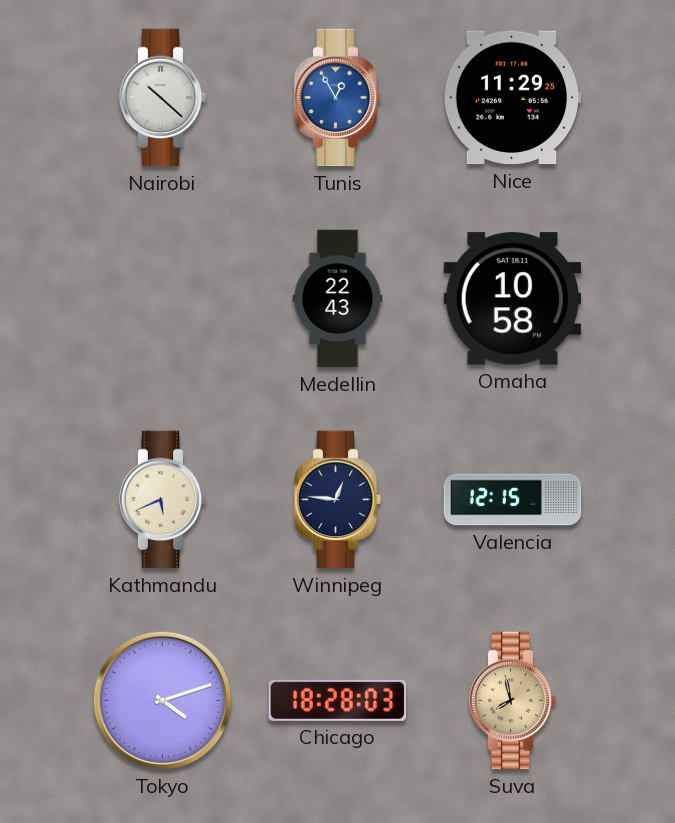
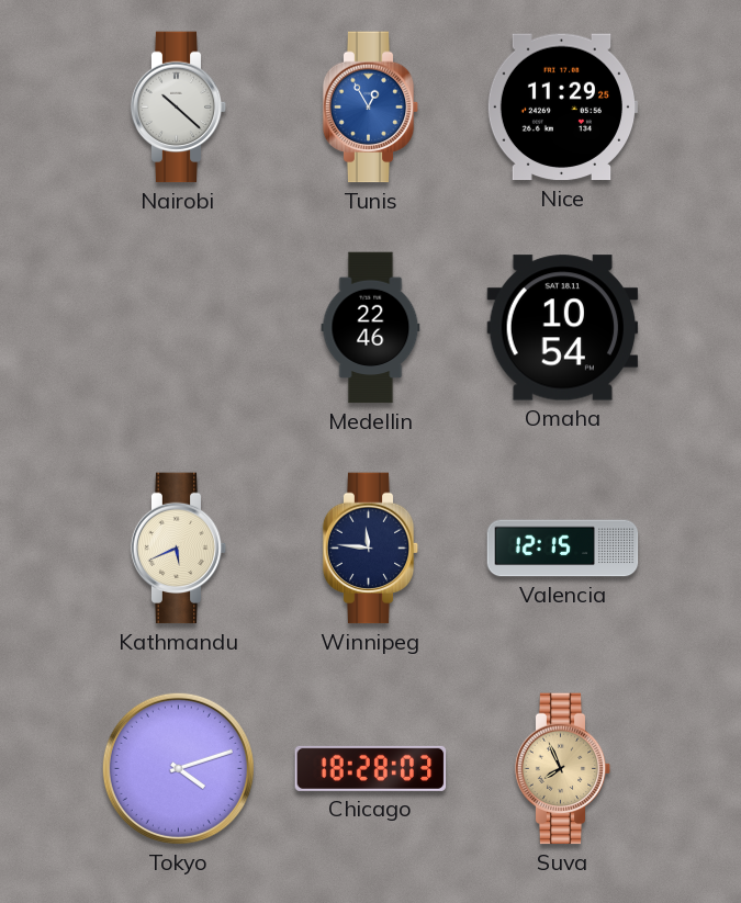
Medellin: 22:43 -> 22:46 (371, 328)
Omaha: 10:58 -> 10:54 (563, 328)
Winnipeg: 12:46 -> 11:46 (371, 549)
Suva: 7:58 -> 7:56 (563, 769)
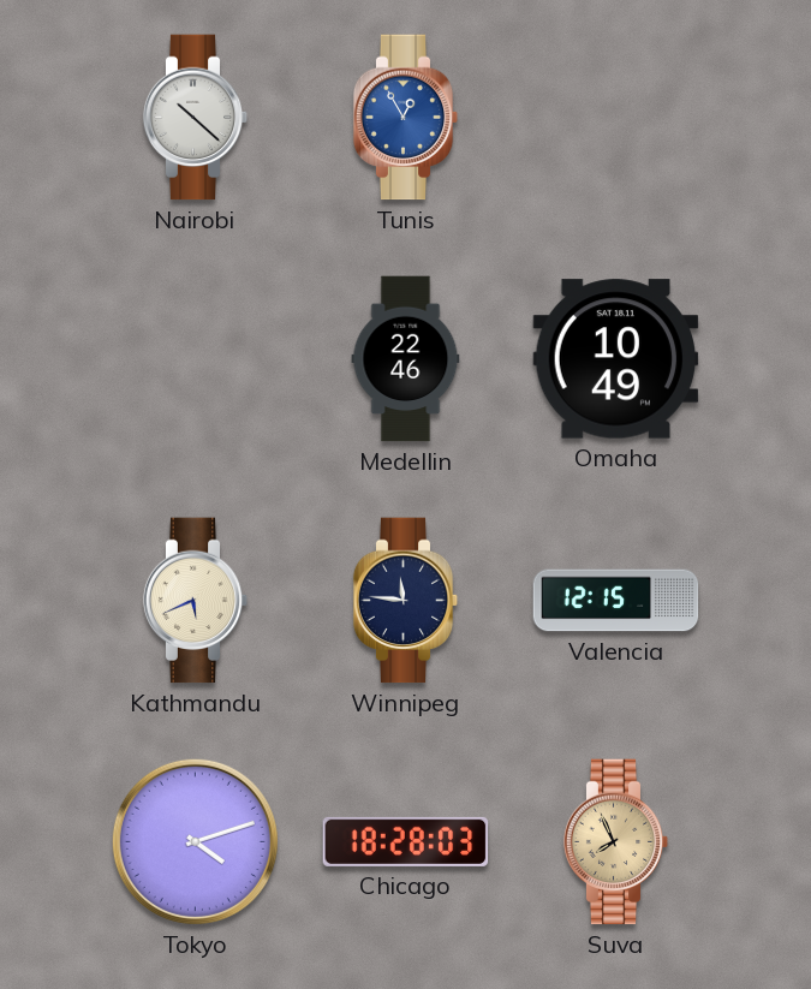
Nice: 11:29 -> none (562, 108)
Omaha: 10:54 -> 10:49 (616, 359)
